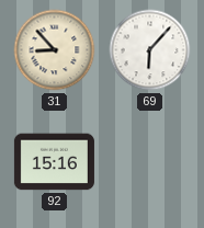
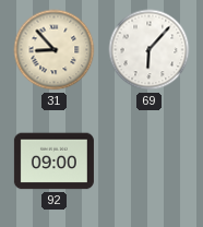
92: 15:16 -> 09:00 (53, 162)
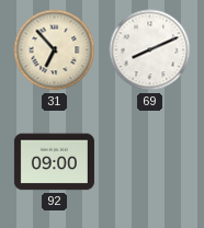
31: 8:53 -> 6:53 (55, 50)
69: 6:07 -> 8:11 (150, 50)
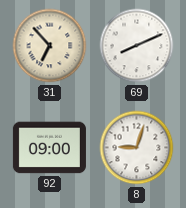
8: none -> 9:03 (137, 148)
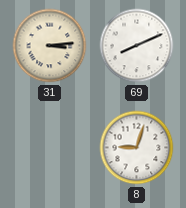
31: 6:53 -> 3:14 (50, 46)
92: 09:00 -> none (49, 148)
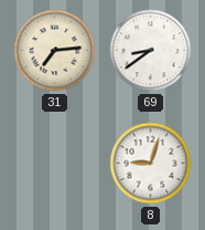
31: 3:14 -> 7:14 (55, 51)
69: 8:11 -> 8:39 (151, 51)
